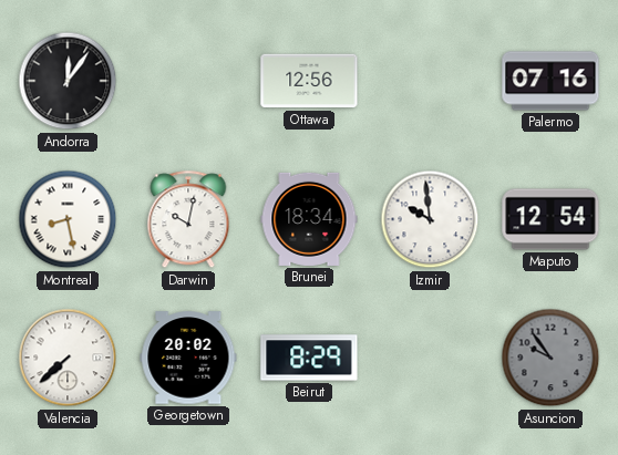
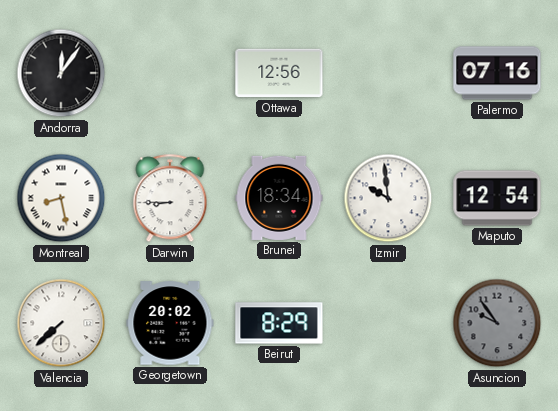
Darwin: 10:02 -> 8:45 (170, 199)
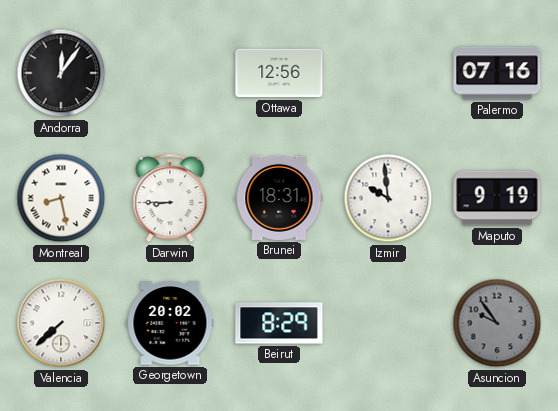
Brunei: 18:34 -> 18:31 (279, 198)
Maputo: 12:54 -> 9:19 (497, 198)
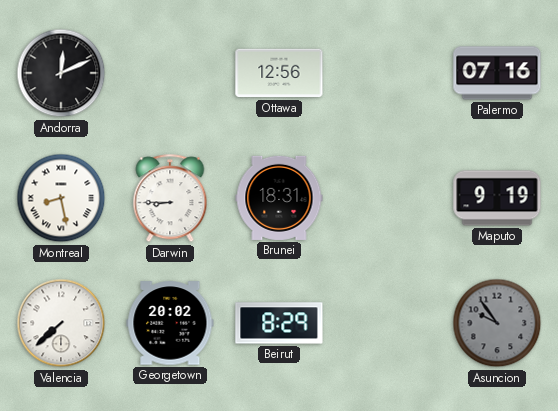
Andorra: 12:06 -> 12:11 (61, 73)
Izmir: 9:59 -> none (388, 198)
